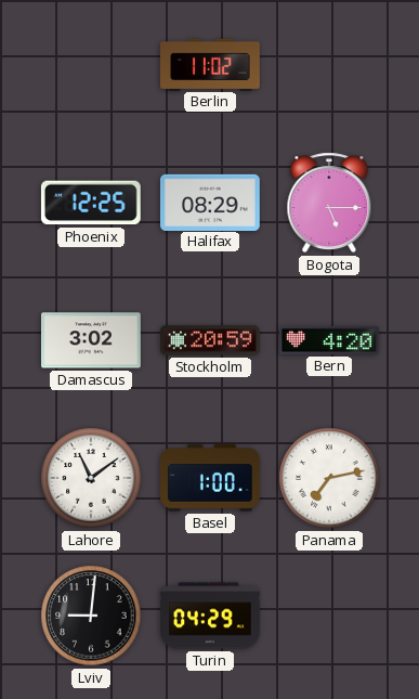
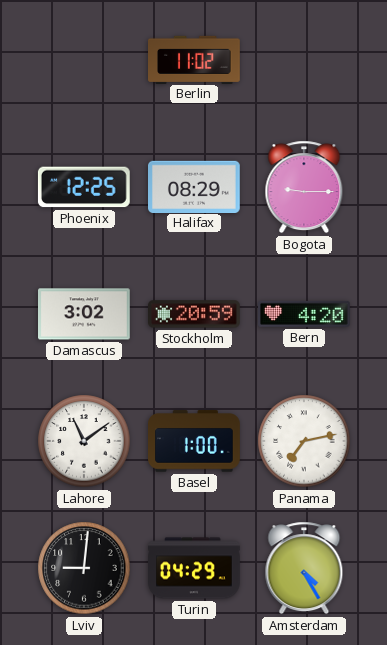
Bogota: 5:15 -> 9:15 (304, 187)
Amsterdam: none -> 4:25 (304, 568)
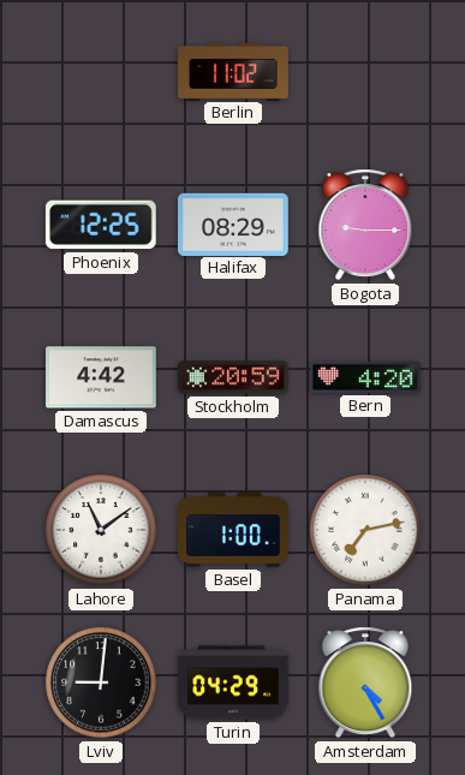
Damascus: 3:02 -> 4:42 (102, 377)
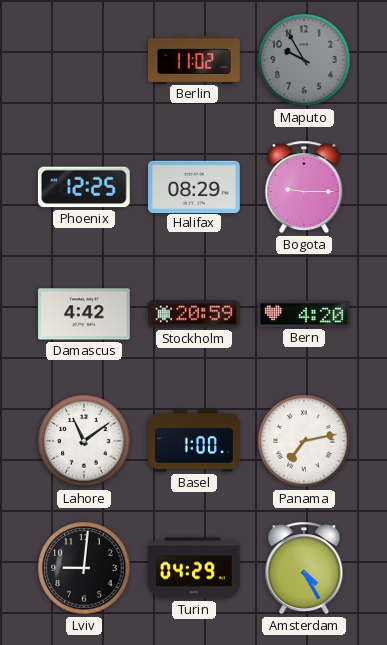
Maputo: none -> 9:55 (304, 60)
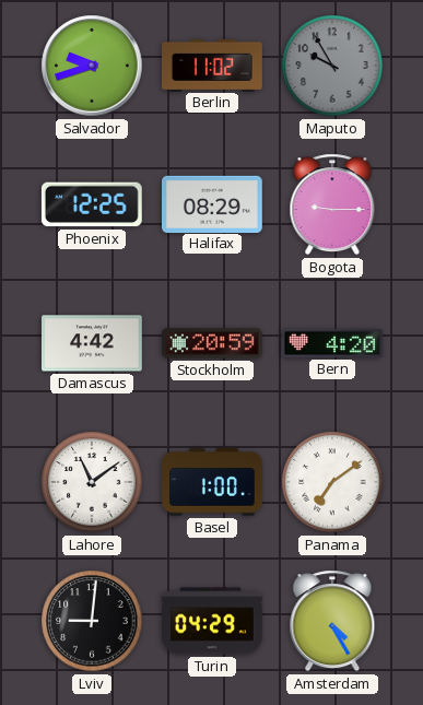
Salvador: none -> 9:42 (92, 66)
Panama: 7:13 -> 7:09 (332, 482)
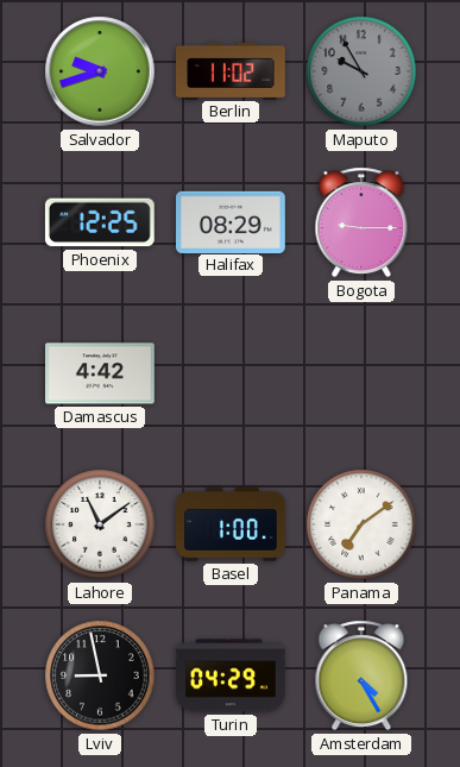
Stockholm: 20:59 -> none (213, 343)
Bern: 4:20 -> none (333, 343)
Lviv: 9:01 -> 8:58 (100, 675)
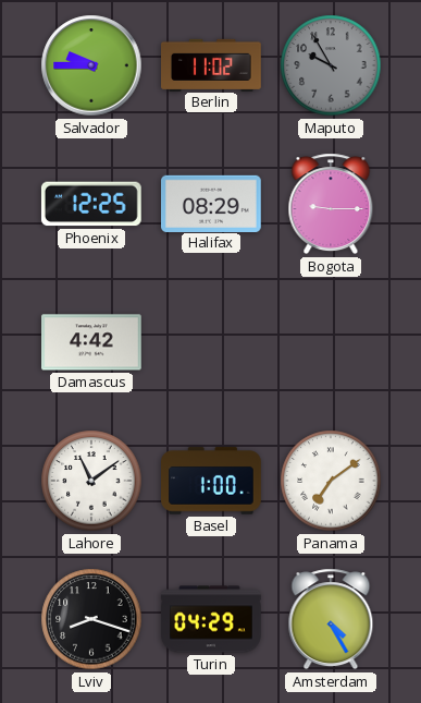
Salvador: 9:42 -> 9:45 (91, 65)
Lviv: 8:58 -> 8:18 (91, 619)
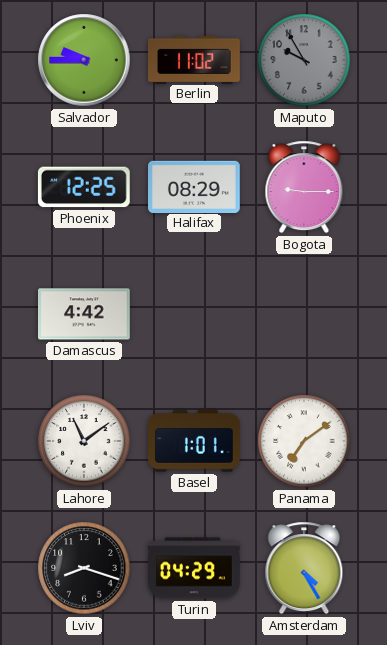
Basel: 1:00 -> 1:01 (195, 441)
